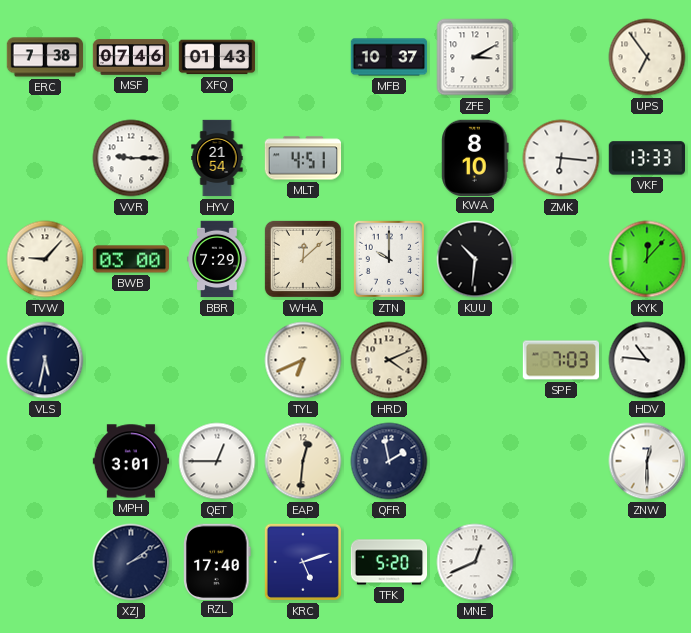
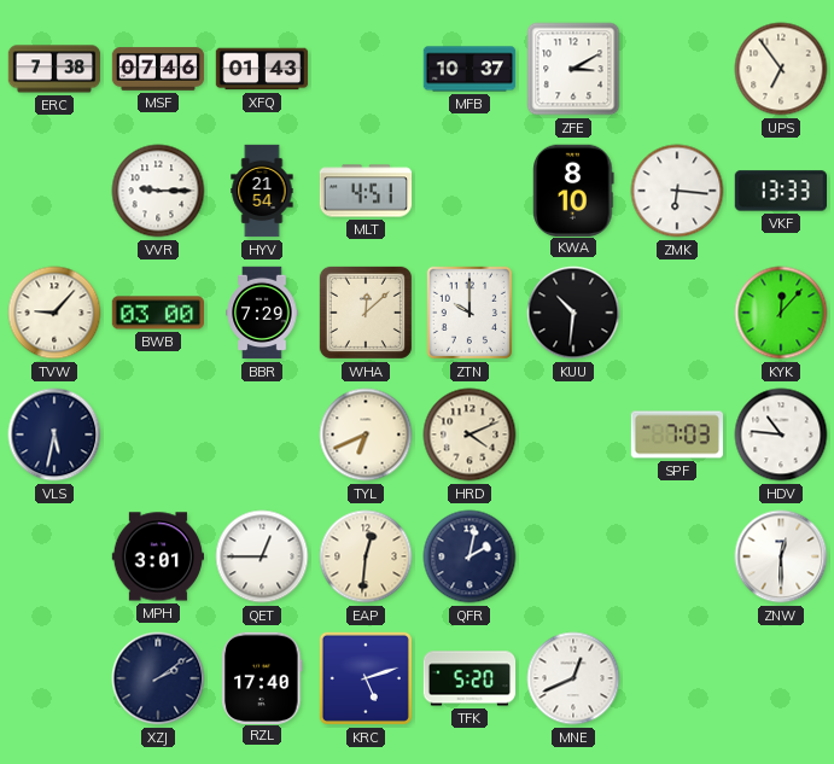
QFR: 1:58 -> 2:02 (470, 556)
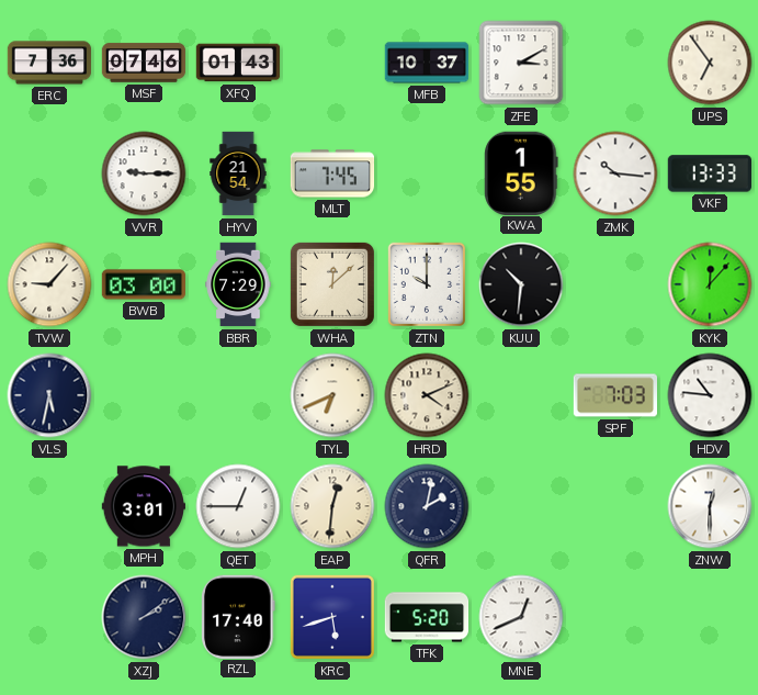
ERC: 7:38 -> 7:36 (49, 63)
MLT: 4:51 -> 7:45 (332, 173)
KWA: 8:10 -> 1:55 (521, 172)
ZMK: 6:16 -> 10:16 (615, 173)
KRC: 5:12 -> 5:42 (332, 617)
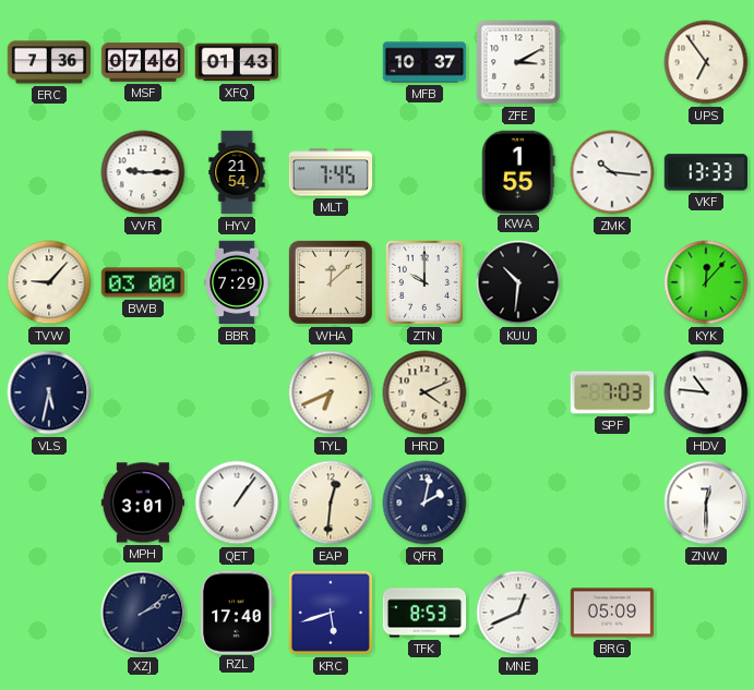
QET: 12:45 -> 1:06 (237, 503)
TFK: 5:20 -> 8:53 (424, 613)
BRG: none -> 05:09 (612, 613)
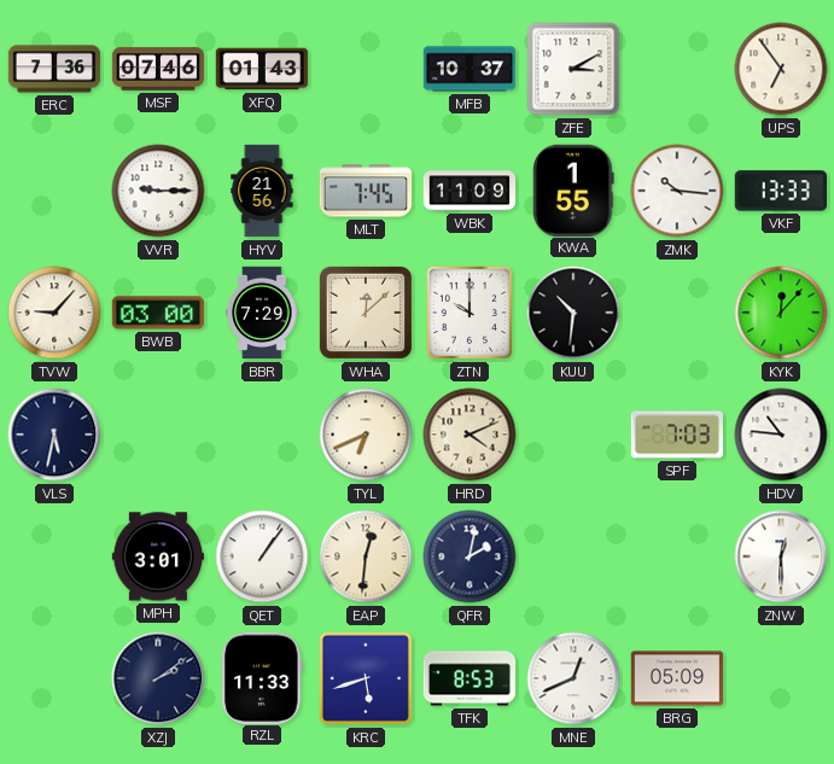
HYV: 21:54 -> 21:56 (262, 191)
WBK: none -> 11:09 (470, 191)
RZL: 17:40 -> 11:33 (262, 677)
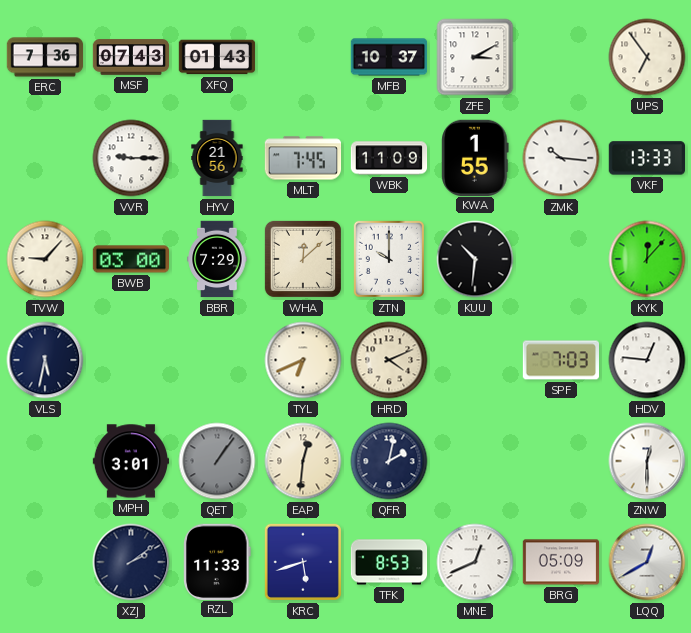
MSF: 07:46 -> 07:43 (131, 57)
HDV: 10:46 -> 12:46 (647, 360)
QET dial: white -> grey (217, 461)
LQQ: none -> 12:40 (647, 562)
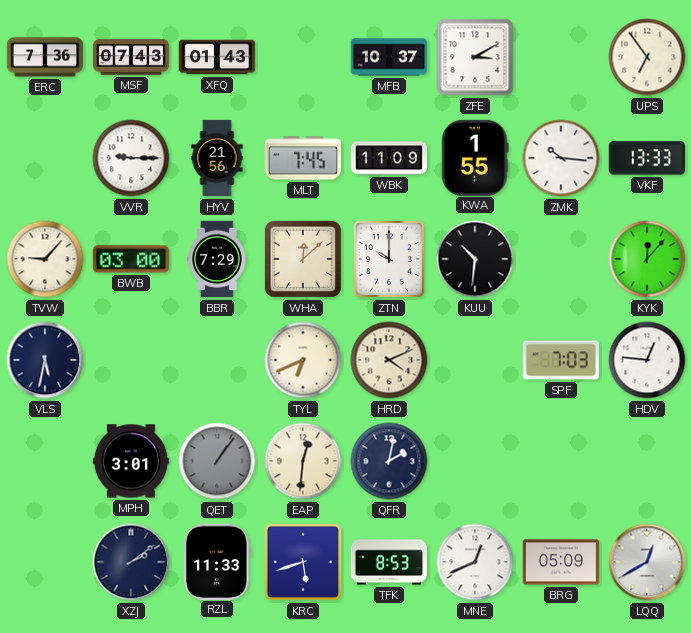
ZNW: 12:30 -> none (647, 461)
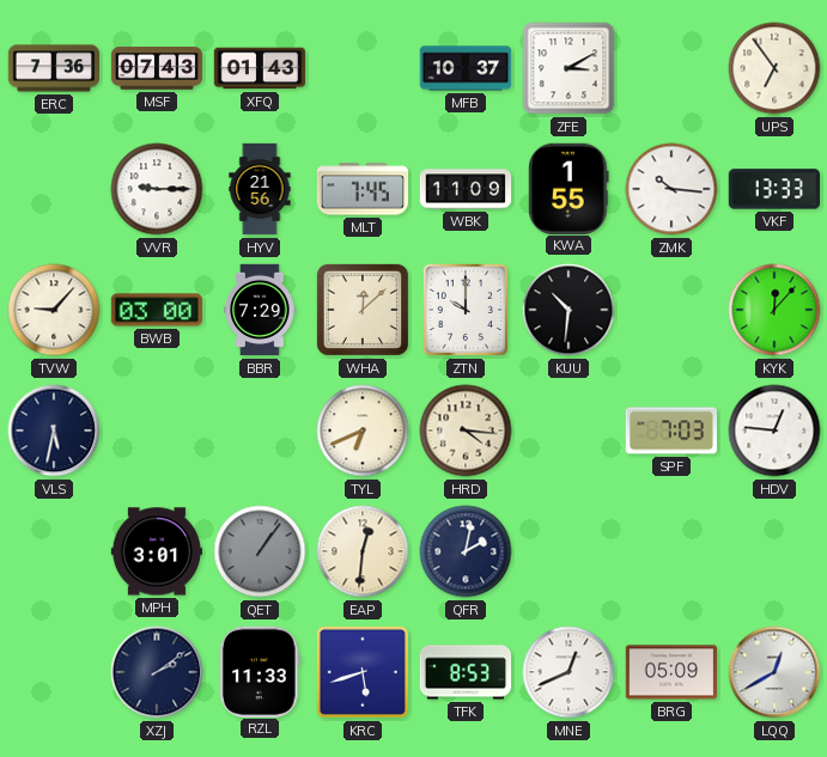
HRD: 4:11 -> 4:16 (466, 431)
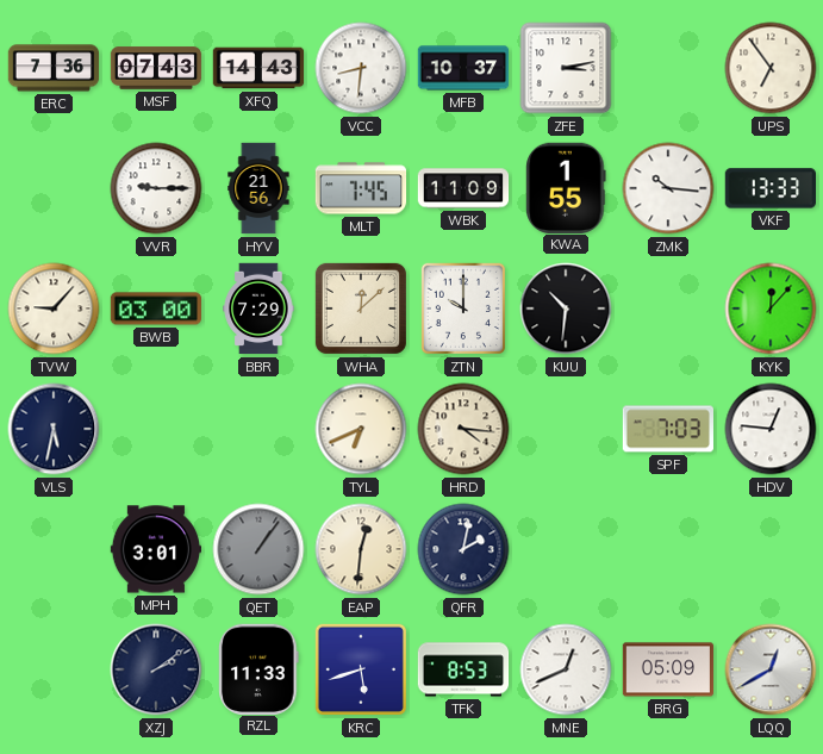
XFQ: 01:43 -> 14:43 (258, 68)
VCC: none -> 8:31 (361, 68)
ZFE: 3:10 -> 3:13 (566, 68)
